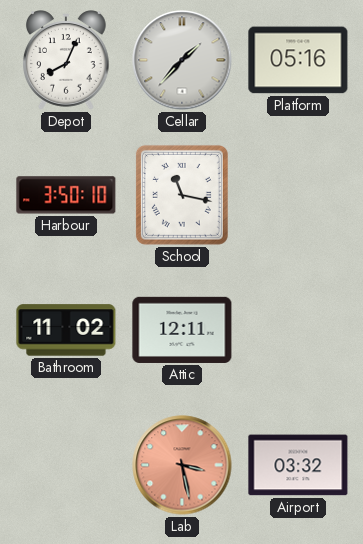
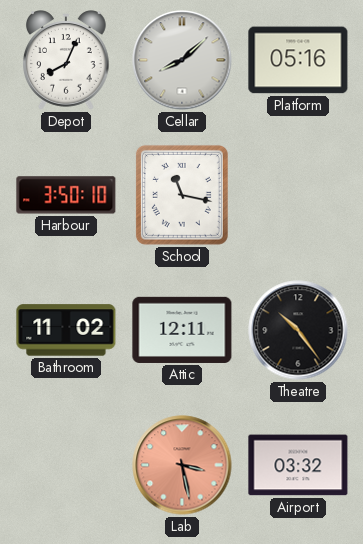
Cellar: 1:37 -> 8:08 (182, 60)
Theatre: none -> 10:24 (298, 330)
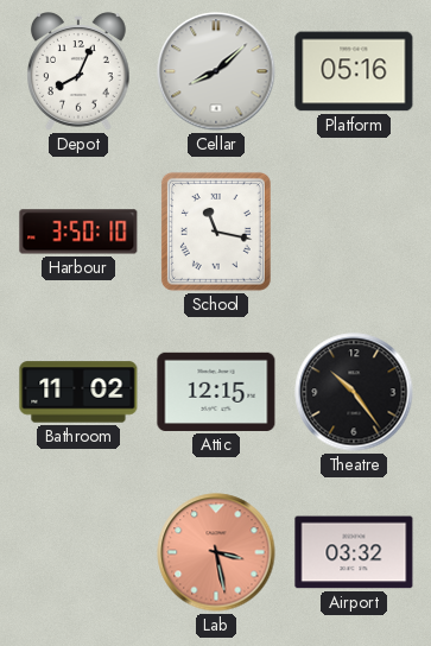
Attic: 12:11 -> 12:15 (216, 392)
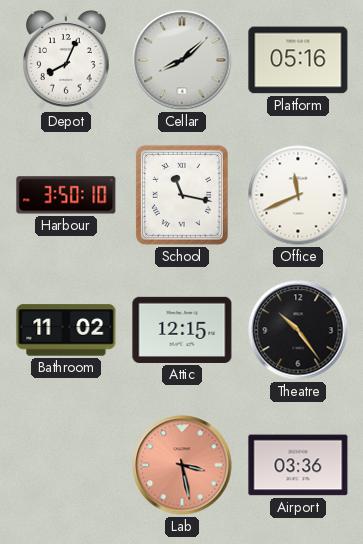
Office: none -> 11:41 (298, 195)
Airport: 03:32 -> 03:36 (298, 465)
